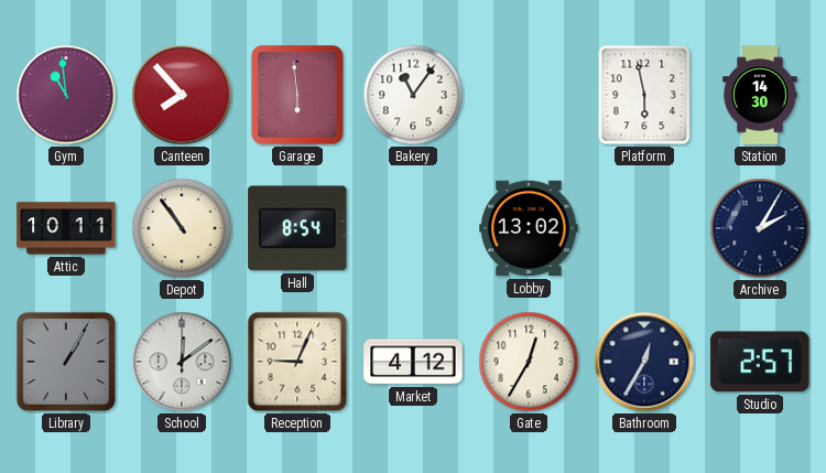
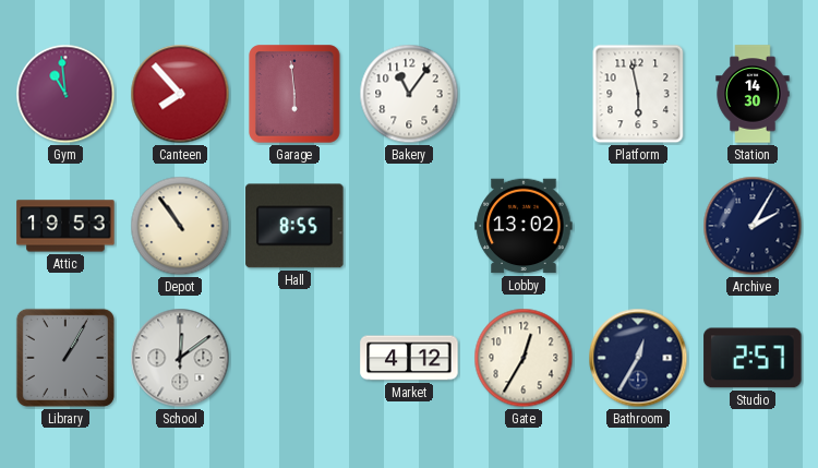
Attic: 10:11 -> 19:53 (65, 226)
Hall: 8:54 -> 8:55 (294, 226)
Reception: 9:04 -> none (297, 362)
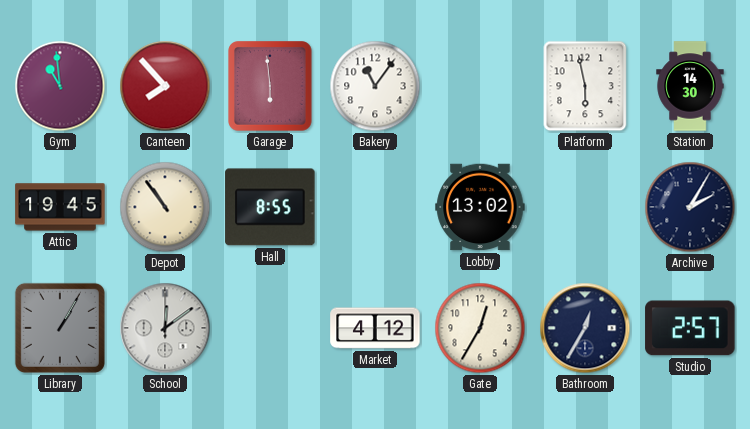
Attic: 19:53 -> 19:45 (60, 207)
